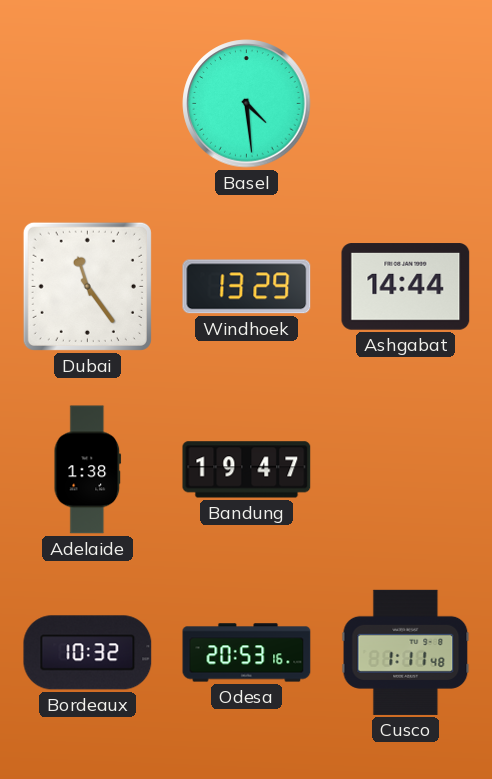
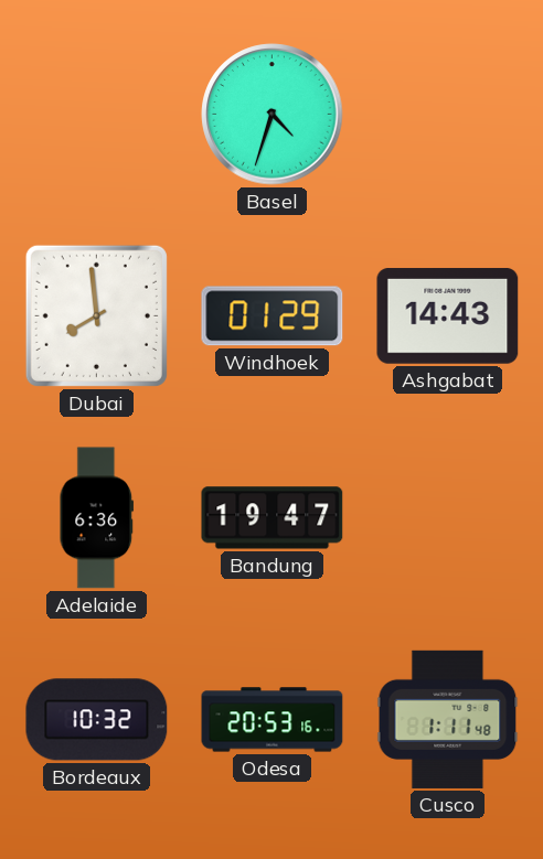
Basel: 4:29 -> 4:33 (273, 115)
Dubai: 11:24 -> 7:59 (96, 315)
Windhoek: 13:29 -> 01:29 (273, 316)
Ashgabat: 14:44 -> 14:43 (448, 316)
Adelaide: 1:38 -> 6:36 (97, 518)
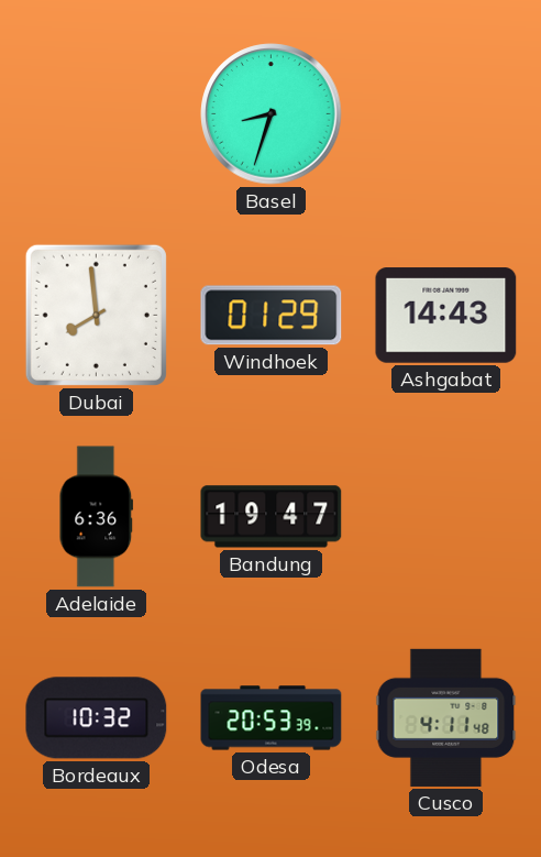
Basel: 4:33 -> 8:33 (272, 114)
Odesa: 20:53:16 -> 20:53:39 (272, 718)
Cusco: 1:11 -> 4:11 (446, 717)
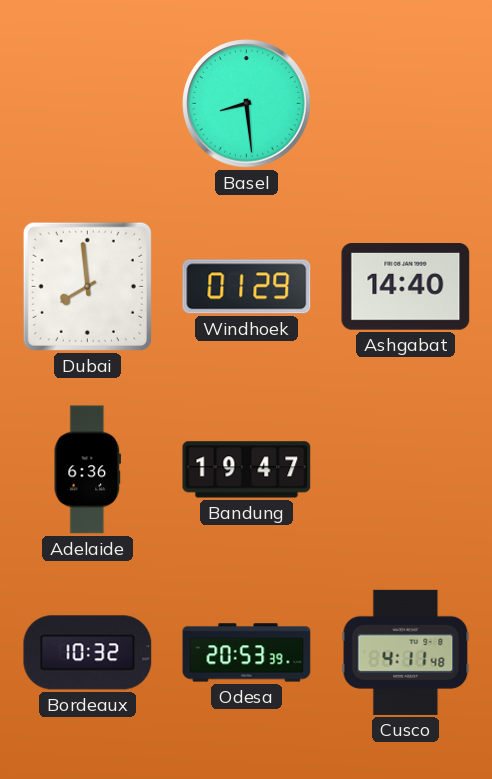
Basel: 8:33 -> 8:29 (247, 104)
Ashgabat: 14:43 -> 14:40 (406, 287)
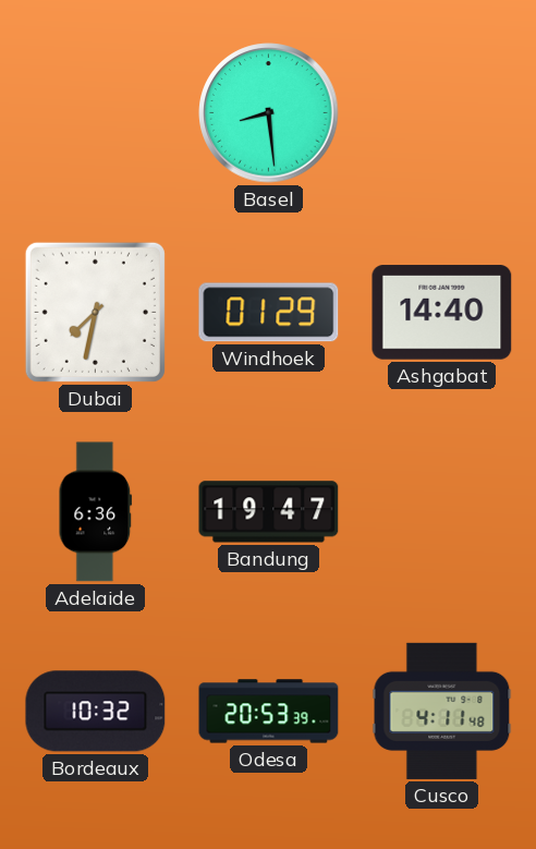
Dubai: 7:59 -> 7:32 (95, 312)
